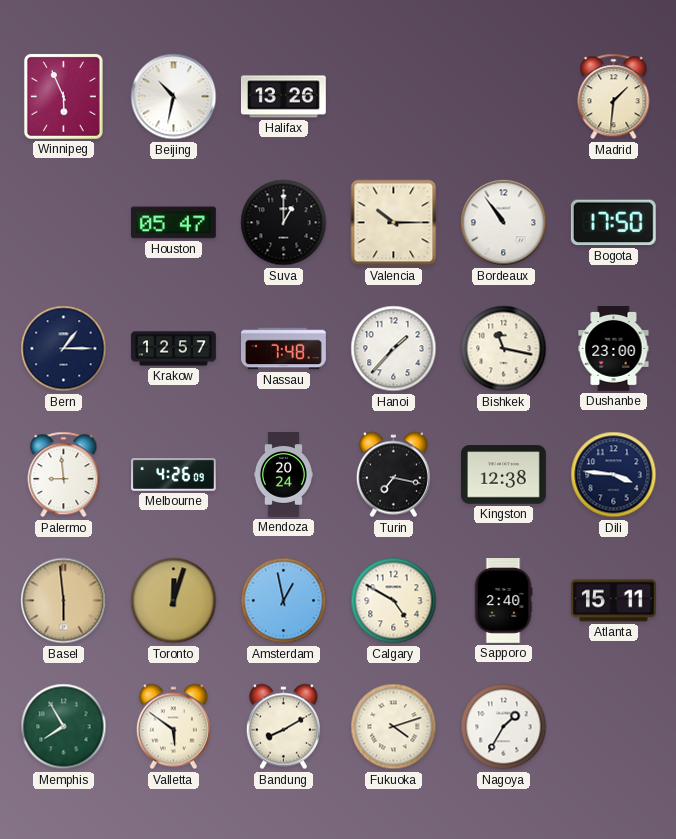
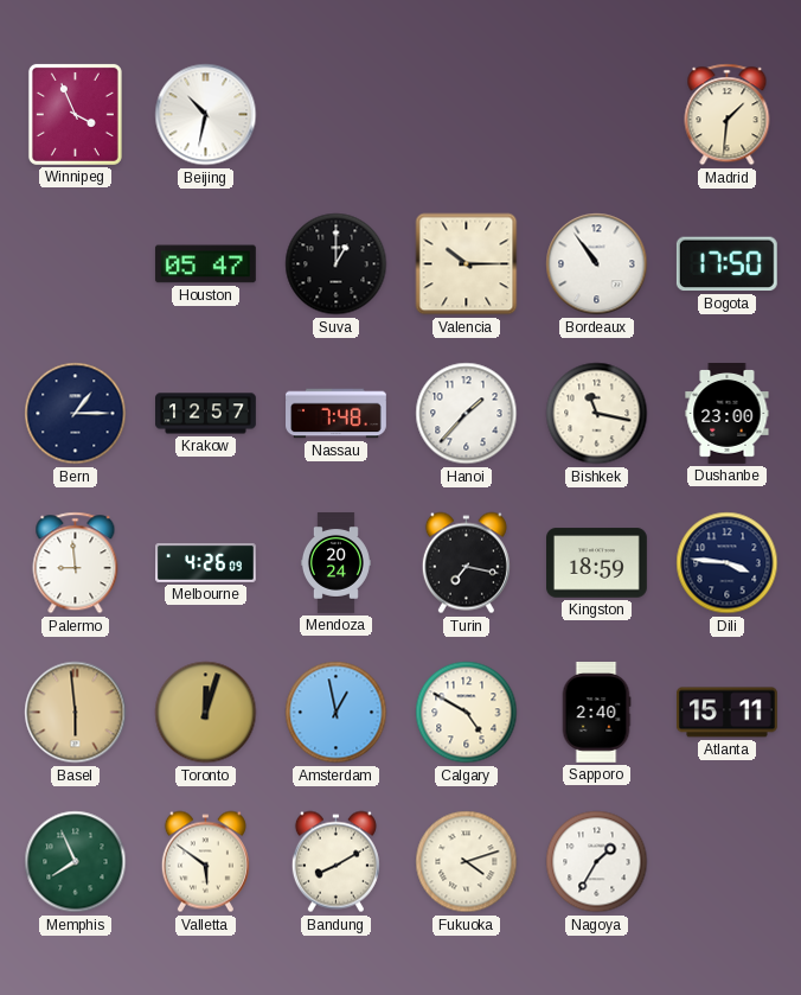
Winnipeg: 5:56 -> 3:56 (75, 114)
Halifax: 13:26 -> none (283, 97)
Kingston: 12:38 -> 18:59 (597, 563)
Memphis: 7:55 -> 7:56 (76, 862)
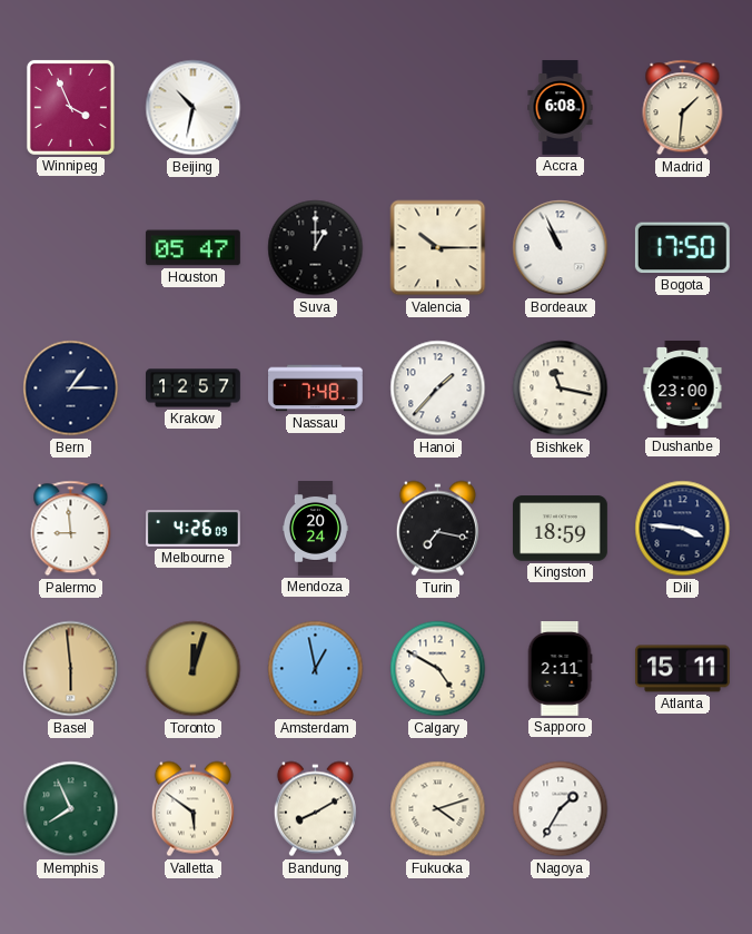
Accra: none -> 6:08 (561, 108)
Bordeaux: 10:54 -> 10:56 (561, 248)
Sapporo: 2:40 -> 2:11 (560, 669)
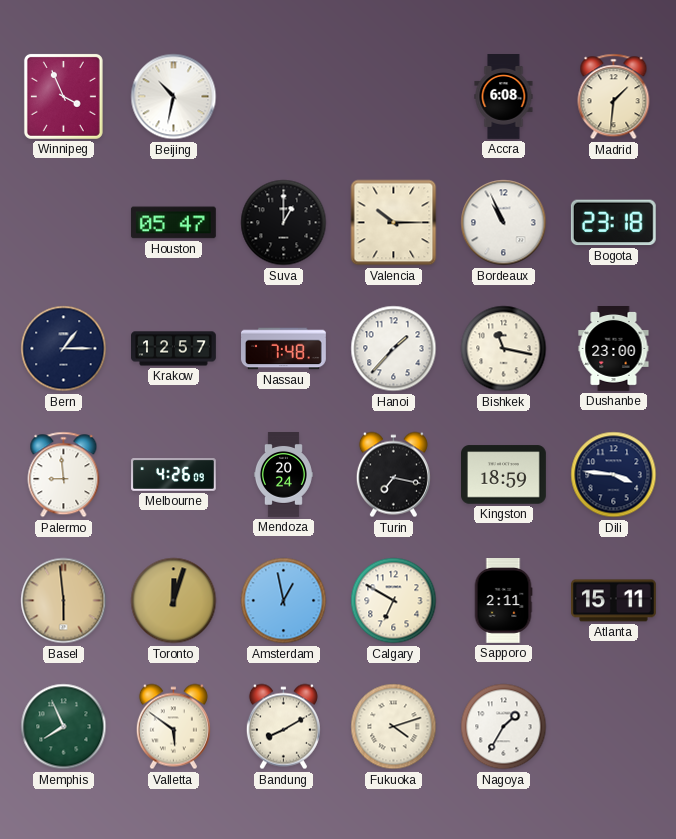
Bogota: 17:50 -> 23:18 (613, 223)
Calgary: 4:50 -> 6:50 (394, 601)
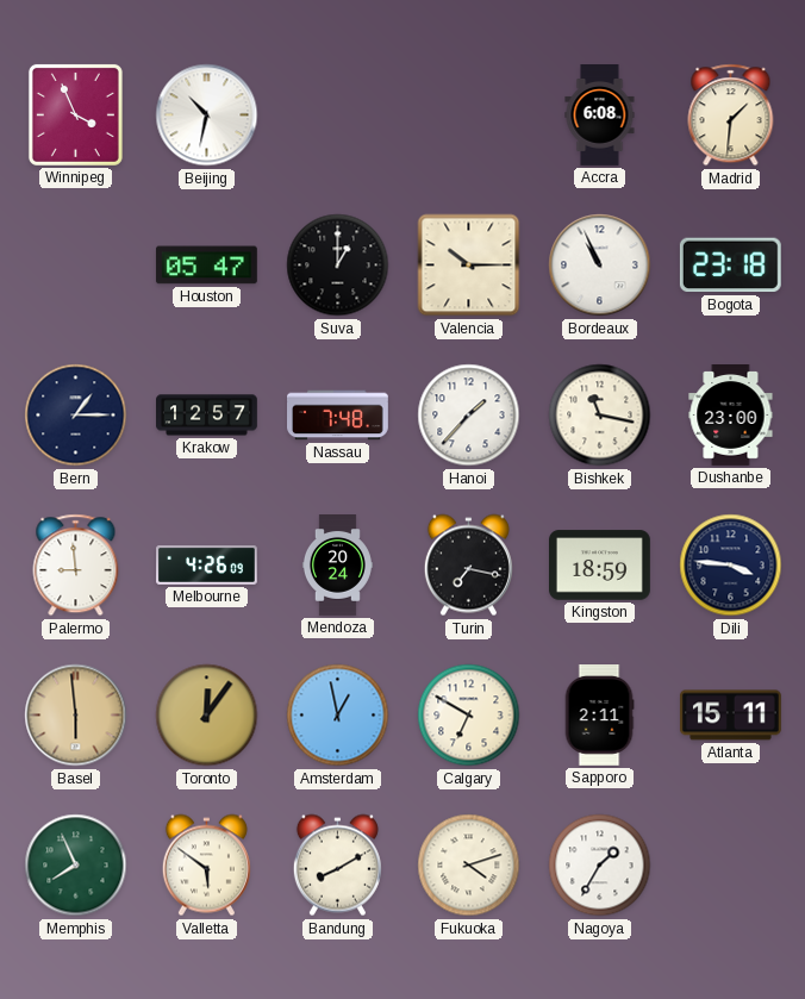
Toronto: 12:03 -> 12:06 (207, 716)
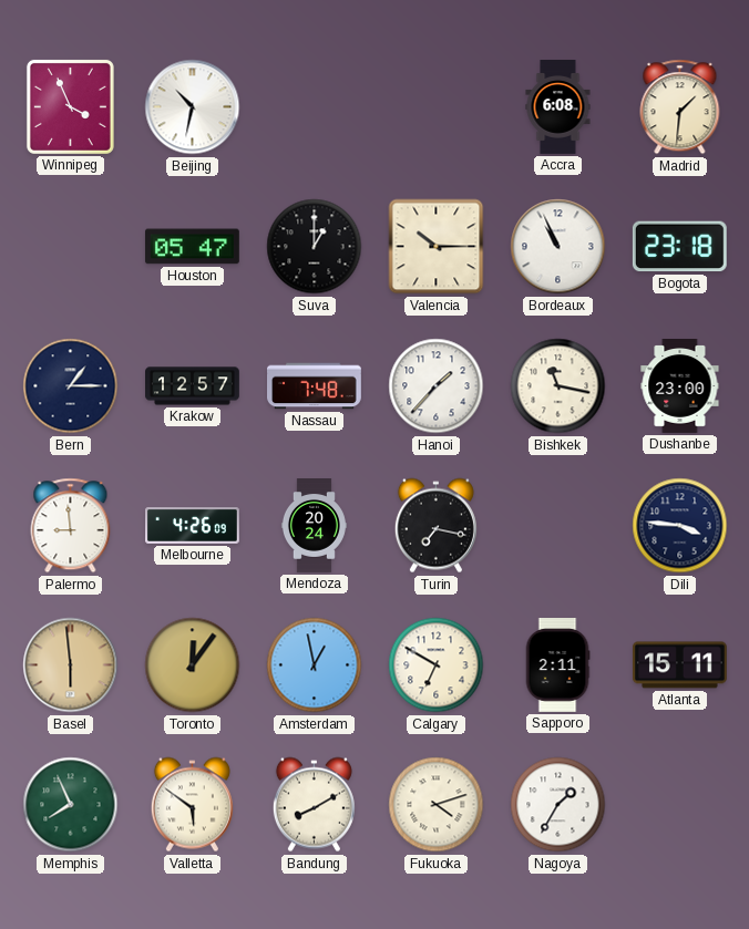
Kingston: 18:59 -> none (600, 566)
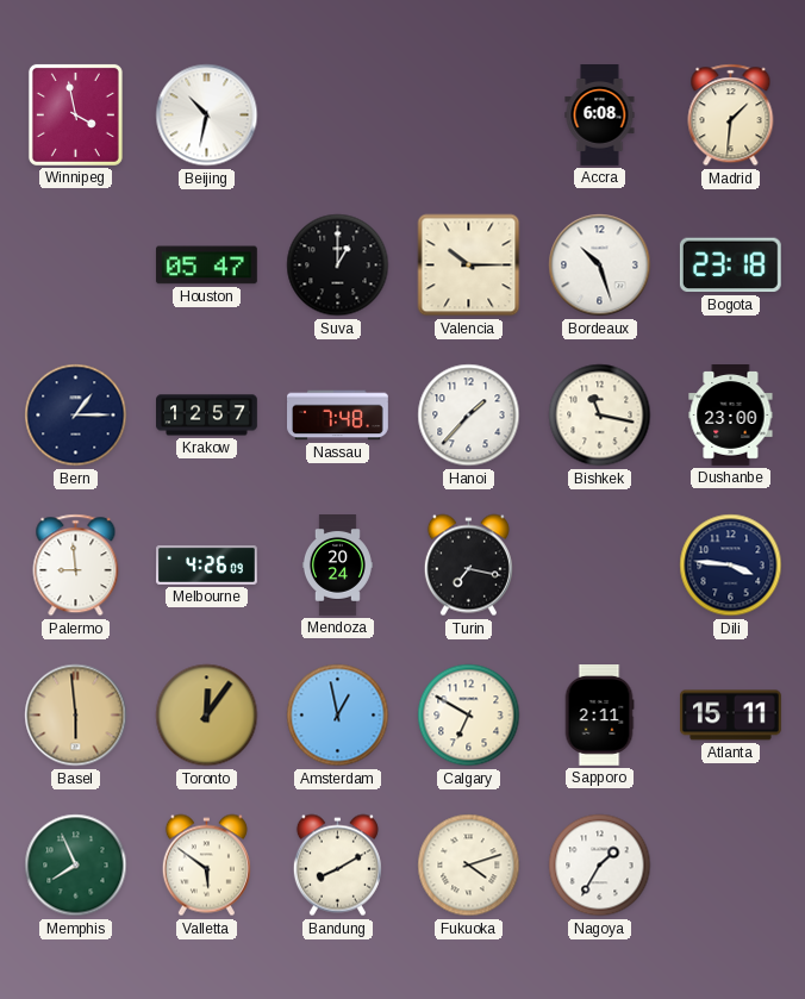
Winnipeg: 3:56 -> 3:58 (75, 114)
Bordeaux: 10:56 -> 10:27 (600, 266)
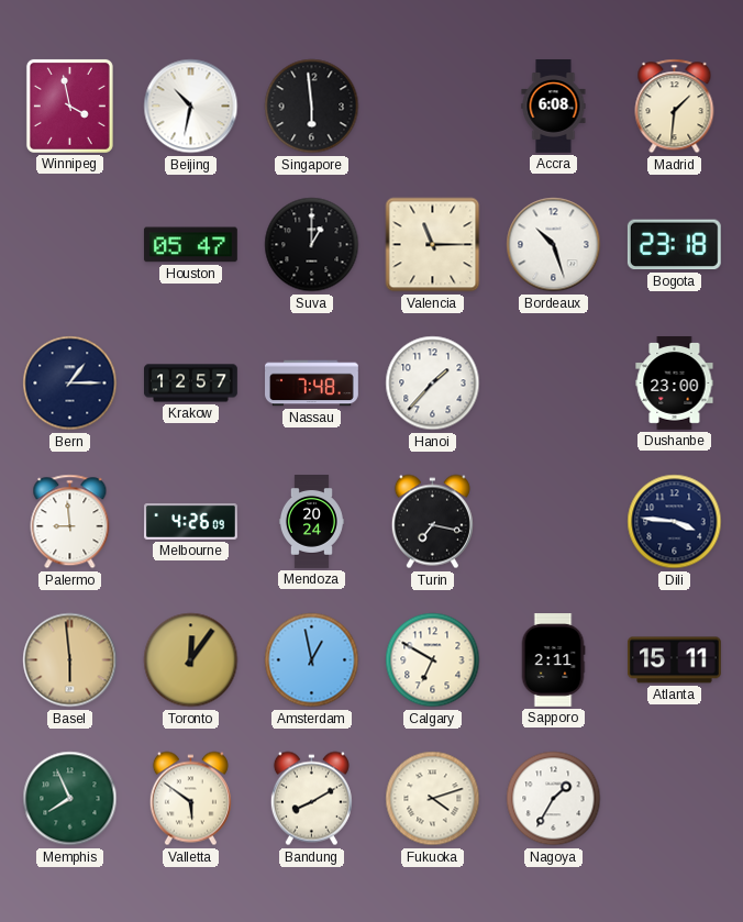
Singapore: none -> 5:59 (312, 107)
Valencia: 10:15 -> 11:15 (433, 245)
Bishkek: 11:17 -> none (600, 416)
